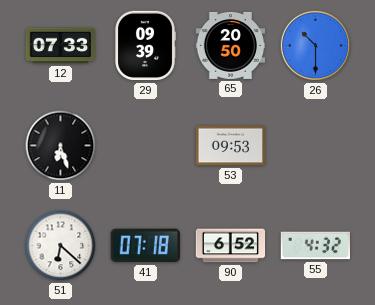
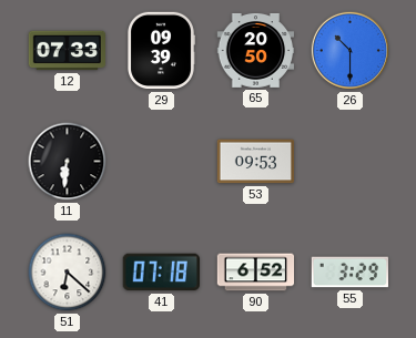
11: 6:27 -> 6:31 (68, 162)
55: 4:32 -> 3:29 (351, 273)
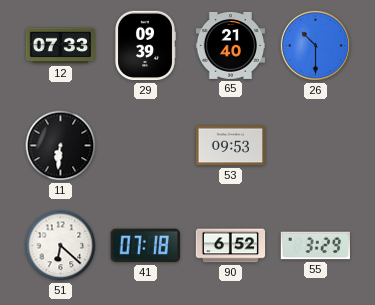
65: 20:50 -> 21:40 (231, 45)
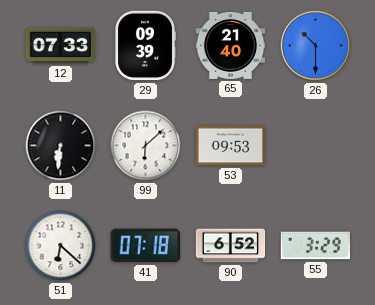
99: none -> 6:08 (146, 146)
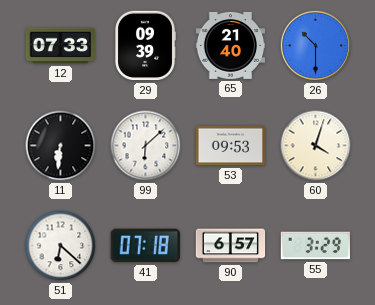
60: none -> 4:03 (316, 146)
90: 6:52 -> 6:57 (231, 246)
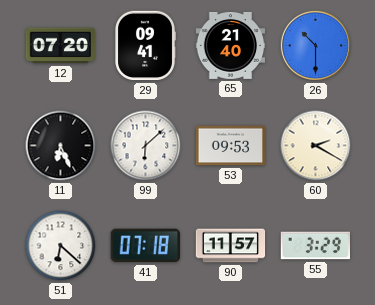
12: 07:33 -> 07:20 (61, 46)
29: 09:39 -> 09:41 (145, 46)
11: 6:31 -> 6:26 (61, 146)
60: 4:03 -> 2:20 (316, 146)
90: 6:57 -> 11:57 (231, 246)
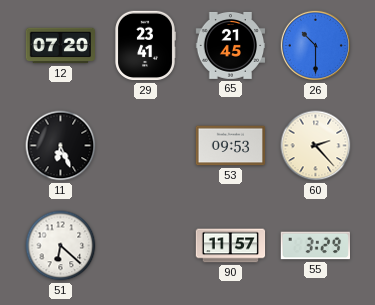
29: 09:41 -> 23:41 (145, 46)
65: 21:40 -> 21:45 (231, 45)
99: 6:08 -> none (146, 146)
60: 2:20 -> 2:23 (316, 146)
41: 07:18 -> none (145, 246)
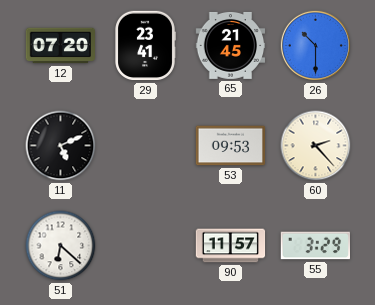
11: 6:26 -> 5:11 (61, 146)
